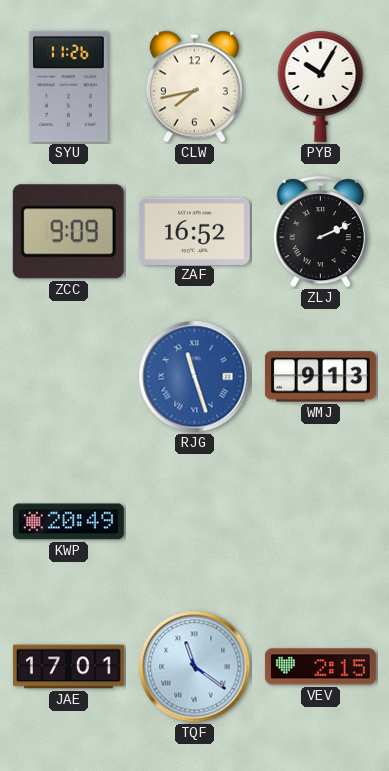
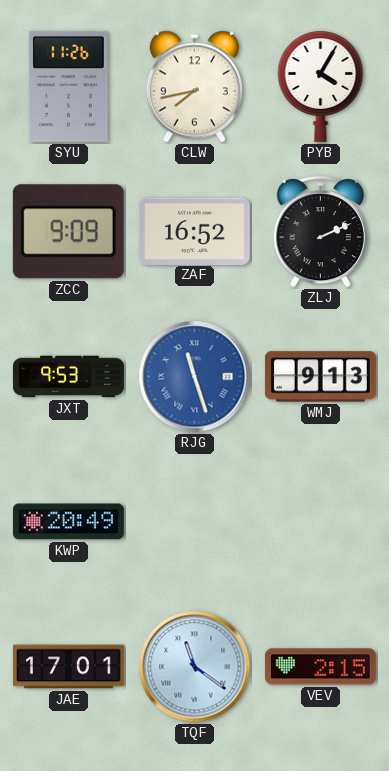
PYB: 10:05 -> 4:05 (321, 86)
JXT: none -> 9:53 (68, 377)
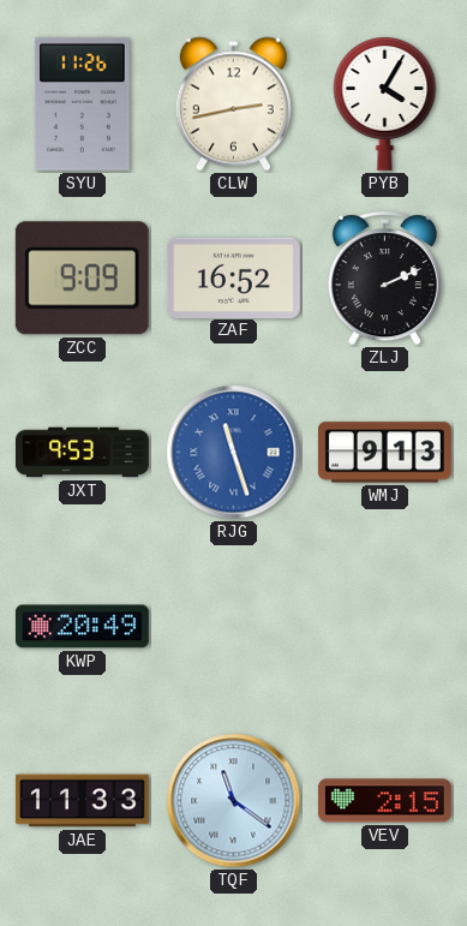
CLW: 7:43 -> 2:43 (233, 104)
JAE: 17:01 -> 11:33 (82, 801)
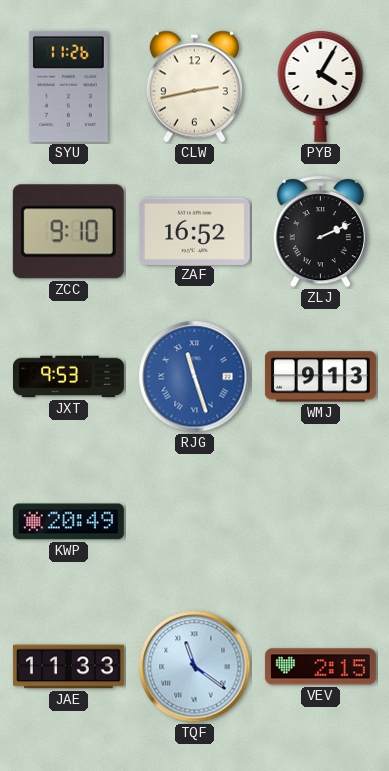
ZCC: 9:09 -> 9:10 (68, 232)
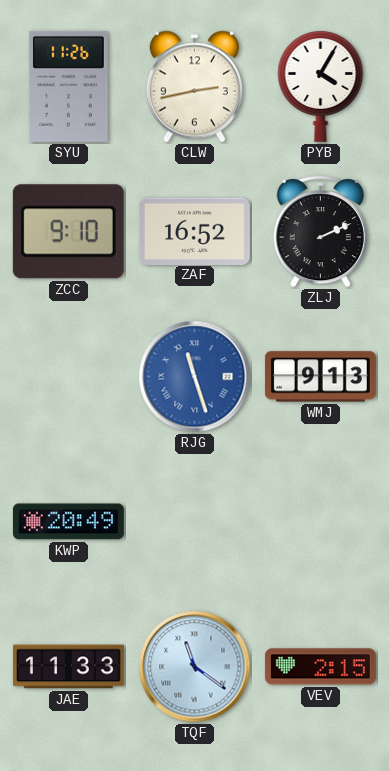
JXT: 9:53 -> none (68, 377)
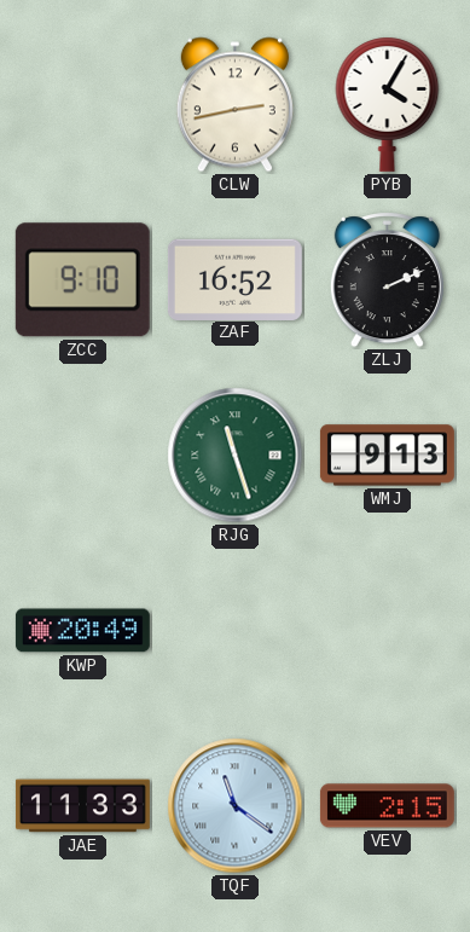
SYU: 11:26 -> none (68, 86)
RJG dial: blue -> green (236, 456)
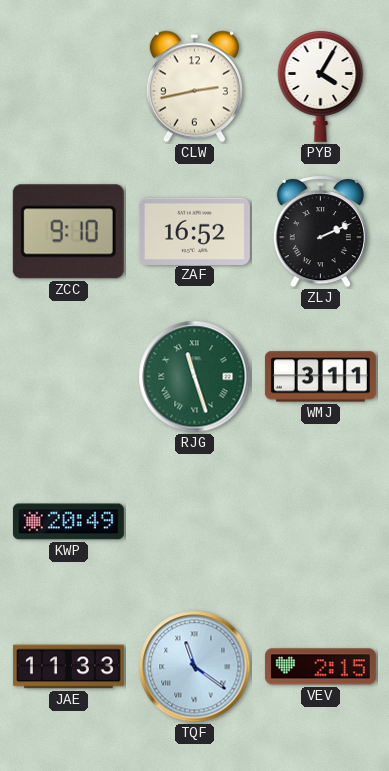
WMJ: 9:13 -> 3:11 (320, 377)
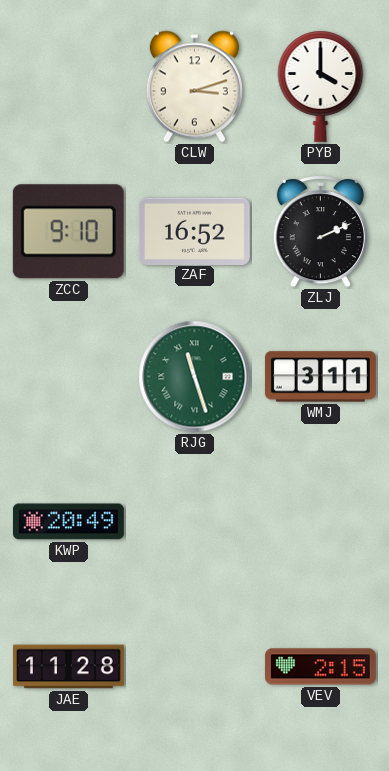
CLW: 2:43 -> 3:12 (194, 87)
PYB: 4:05 -> 4:00 (321, 86)
JAE: 11:33 -> 11:28 (68, 667)
TQF: 11:21 -> none (195, 667)
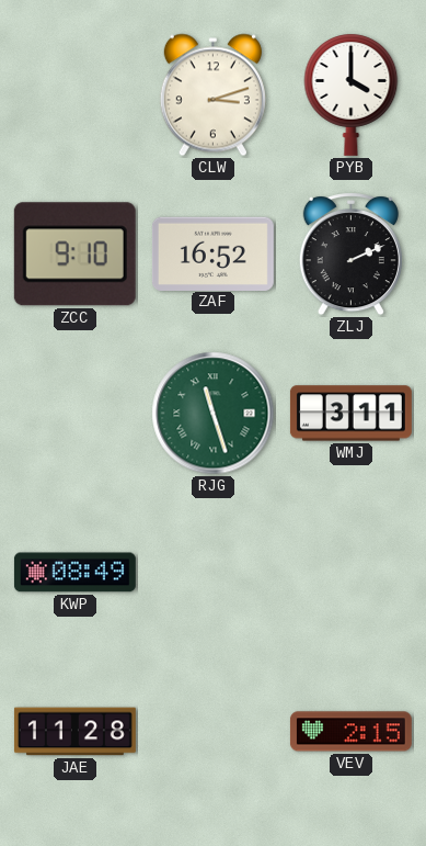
KWP: 20:49 -> 08:49 (74, 573)
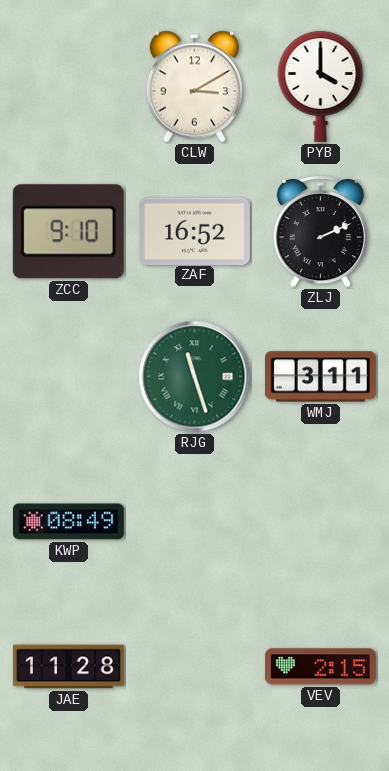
CLW: 3:12 -> 3:10 (194, 87)
